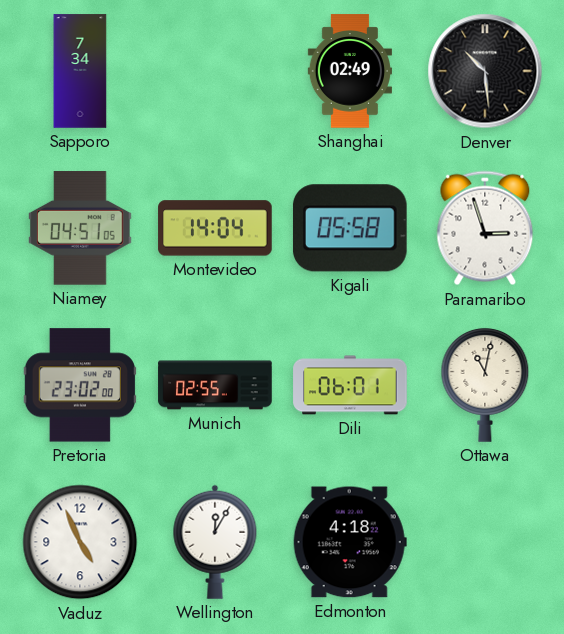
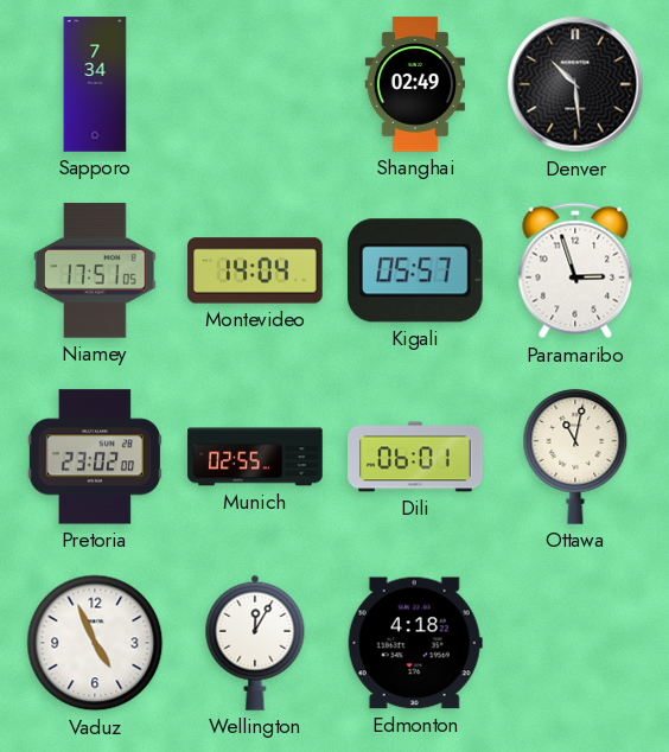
Niamey: 04:51 -> 17:51 (96, 270)
Kigali: 05:58 -> 05:57 (415, 270)
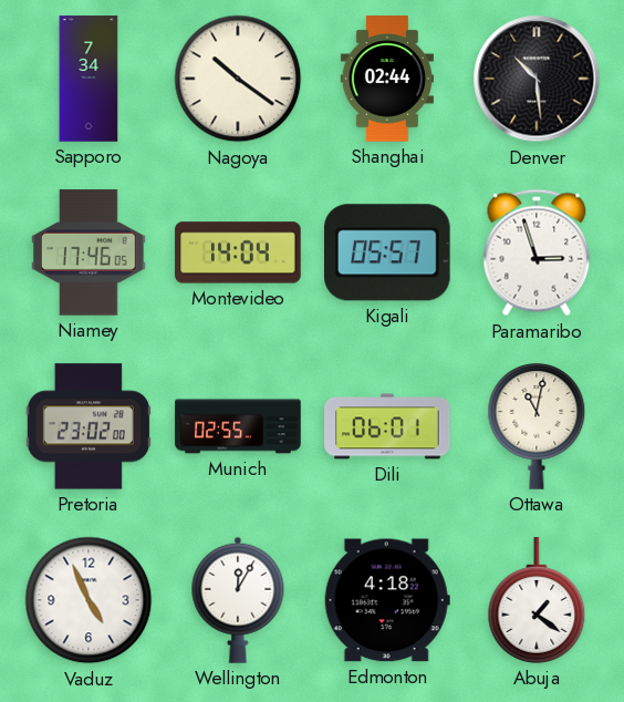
Nagoya: none -> 10:21 (238, 79)
Shanghai: 02:49 -> 02:44 (387, 79)
Niamey: 17:51 -> 17:46 (90, 252)
Abuja: none -> 1:21 (537, 600)
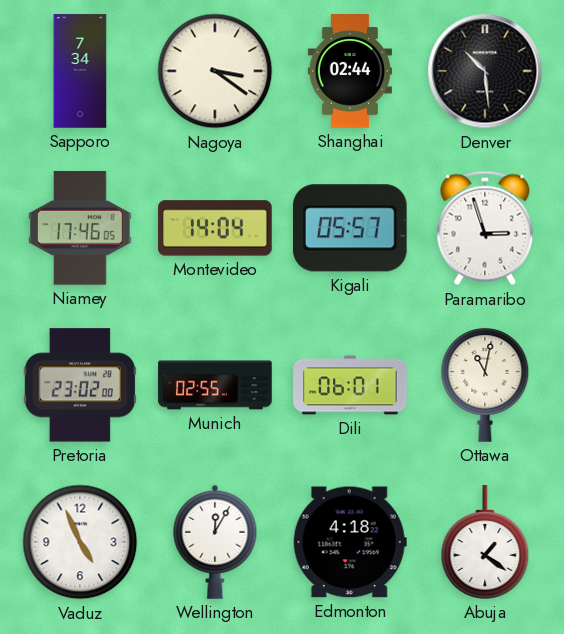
Nagoya: 10:21 -> 3:21 (215, 71)
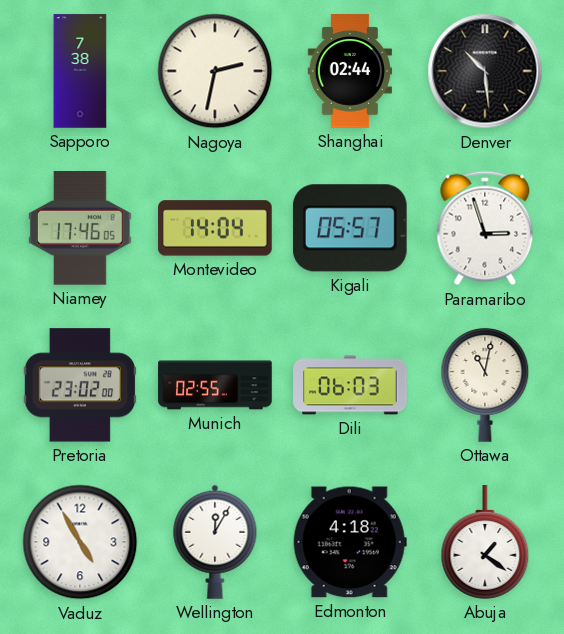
Sapporo: 7:34 -> 7:38 (80, 71)
Nagoya: 3:21 -> 2:32 (215, 71)
Dili: 06:01 -> 06:03 (350, 385)
Vaduz: 4:56 -> 4:55 (80, 542)
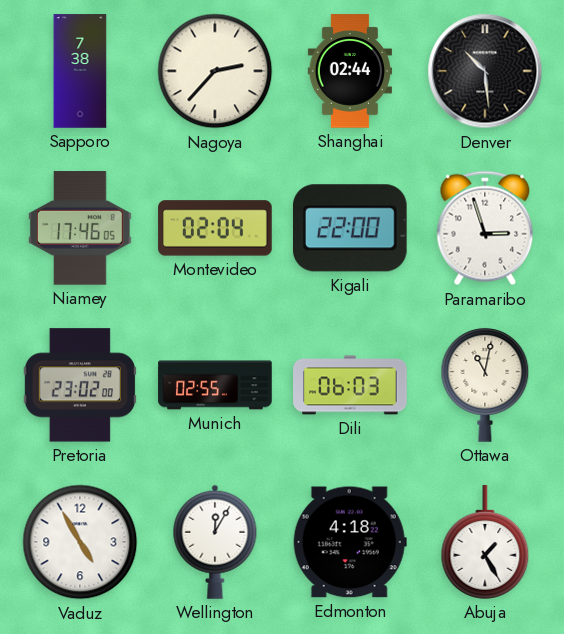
Nagoya: 2:32 -> 2:37 (215, 71)
Montevideo: 14:04 -> 02:04 (215, 228)
Kigali: 05:57 -> 22:00 (350, 228)
Abuja: 1:21 -> 1:25 (485, 542)
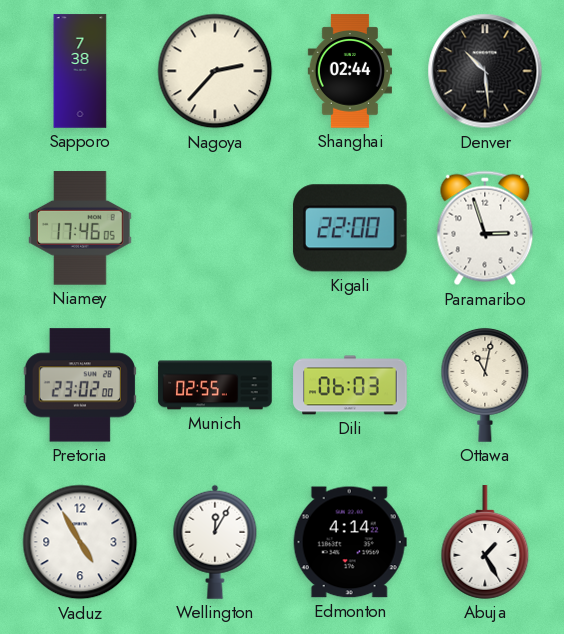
Montevideo: 02:04 -> none (215, 228)
Edmonton: 4:18 -> 4:14 (350, 542)
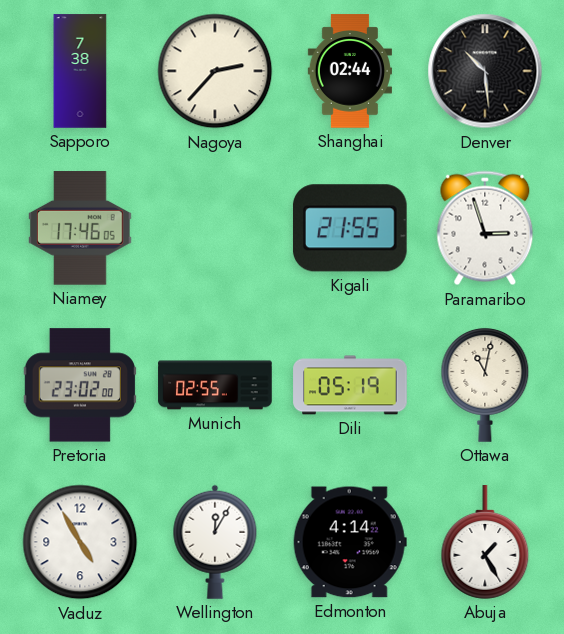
Kigali: 22:00 -> 21:55 (350, 228)
Dili: 06:03 -> 05:19 (350, 385)
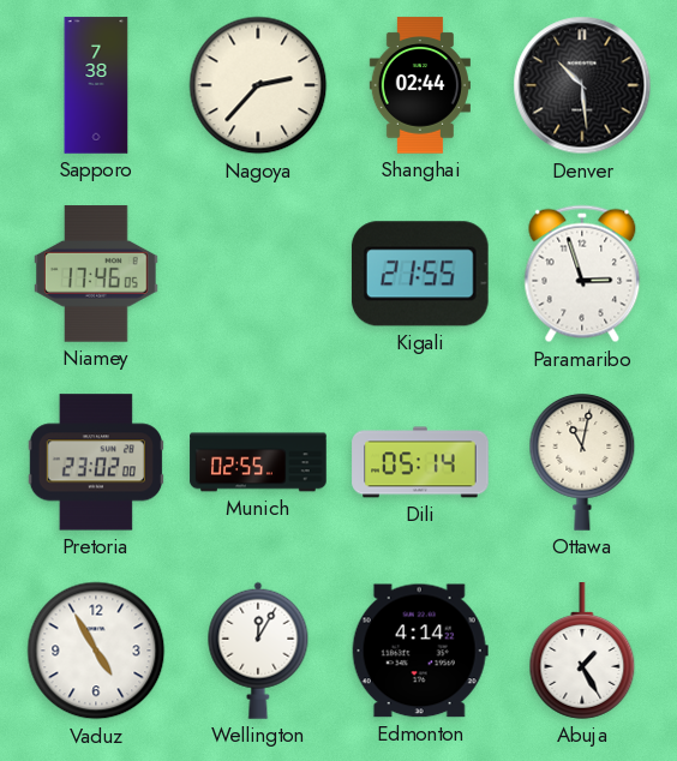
Dili: 05:19 -> 05:14 (420, 462)
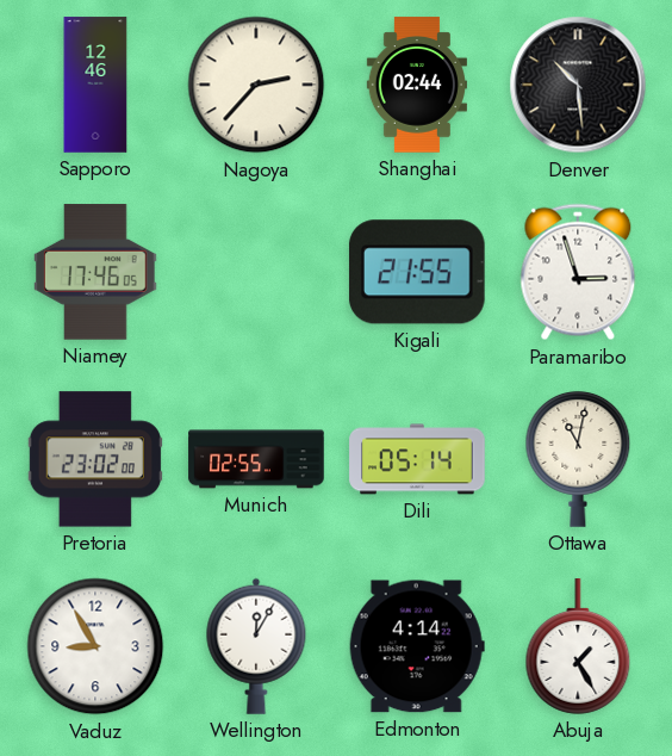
Sapporo: 7:38 -> 12:46 (95, 85)
Vaduz: 4:55 -> 8:55 (95, 646)
